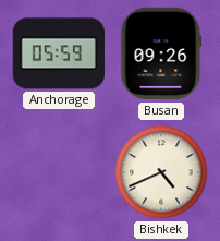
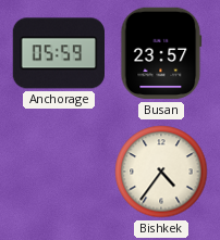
Busan: 09:26 -> 23:57 (161, 53)
Bishkek: 4:41 -> 4:36 (161, 172)
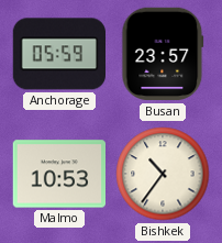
Malmo: none -> 10:53 (58, 174)
Bishkek: 4:36 -> 10:36 (163, 174)
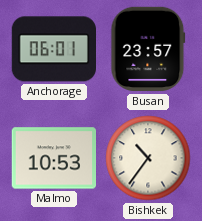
Anchorage: 05:59 -> 06:01 (53, 49)
